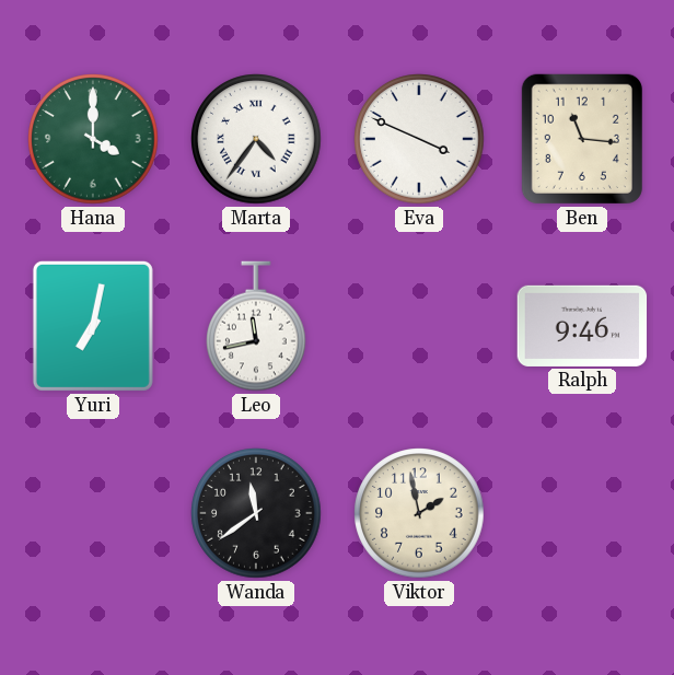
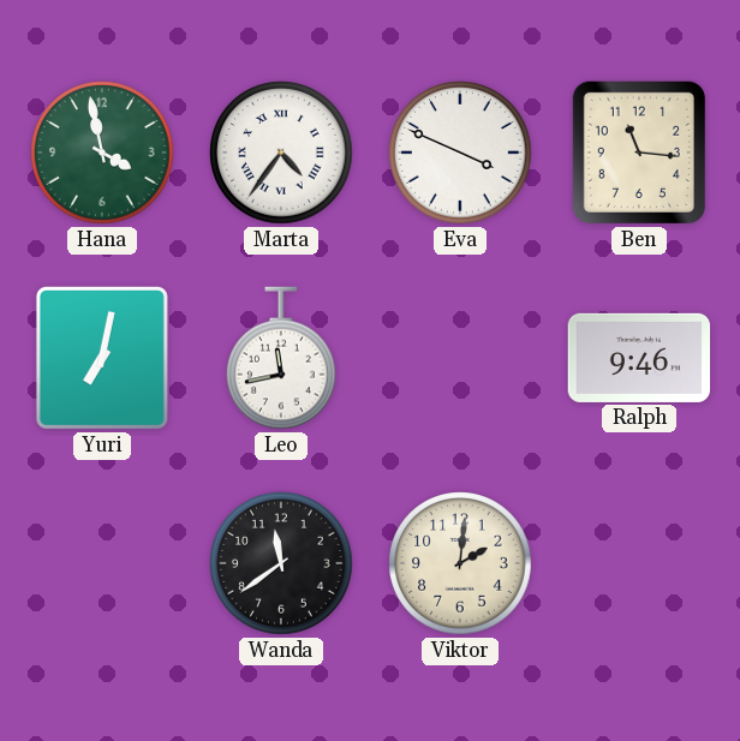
Hana: 4:00 -> 3:58 (102, 153)
Viktor: 1:58 -> 2:01 (460, 563)
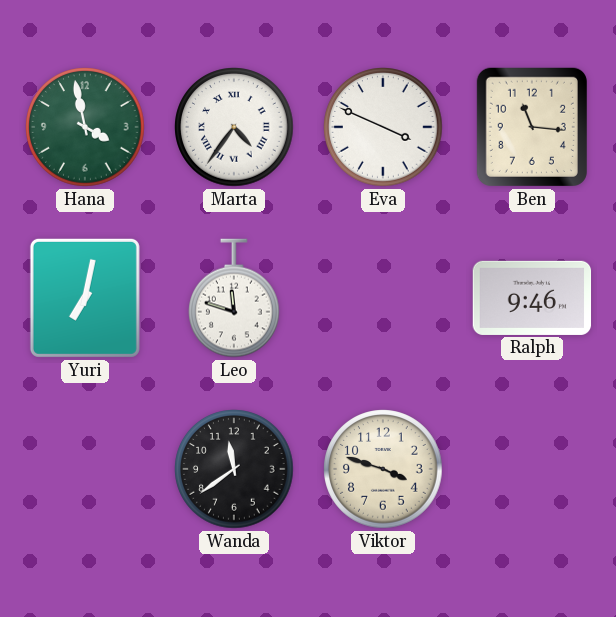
Leo: 11:43 -> 11:48 (235, 298)
Viktor: 2:01 -> 3:48 (383, 469)
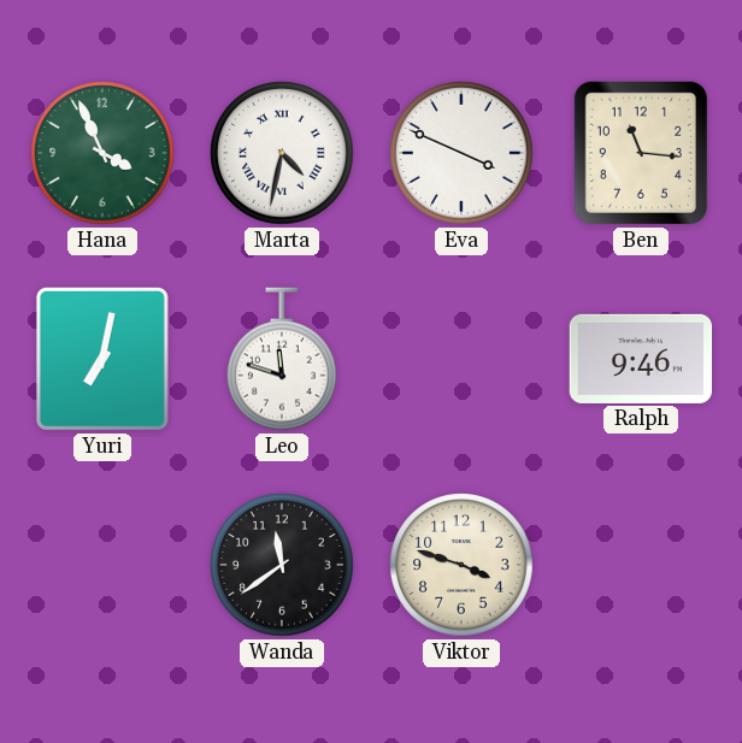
Hana: 3:58 -> 3:56 (102, 153)
Marta: 4:36 -> 4:32 (282, 153)
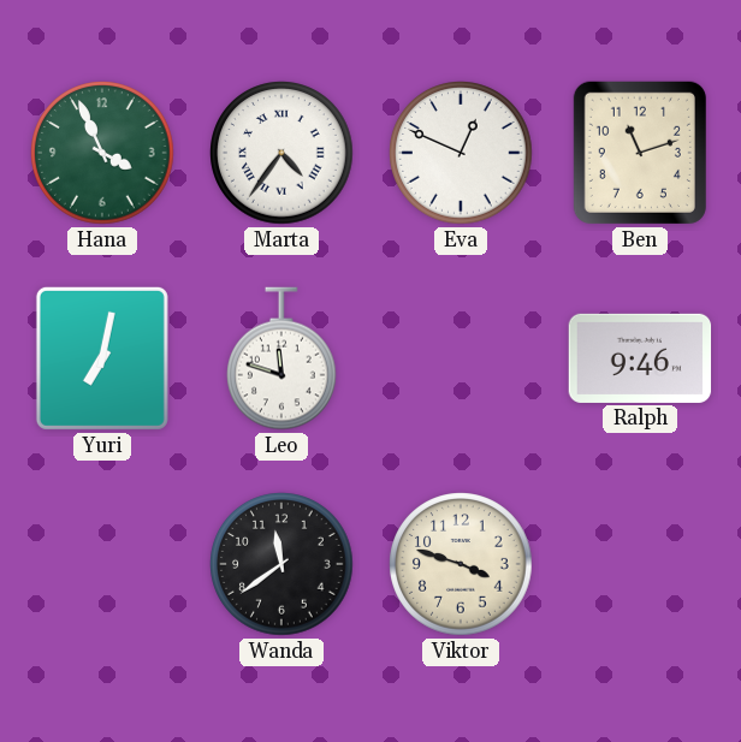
Marta: 4:32 -> 4:36 (281, 153)
Eva: 3:49 -> 12:49 (461, 153)
Ben: 11:16 -> 11:12 (640, 153)
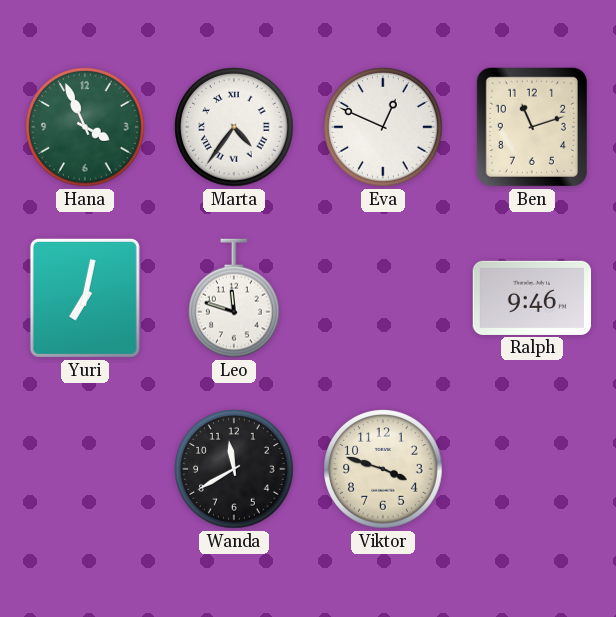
Wanda: 11:39 -> 11:40 (234, 469)
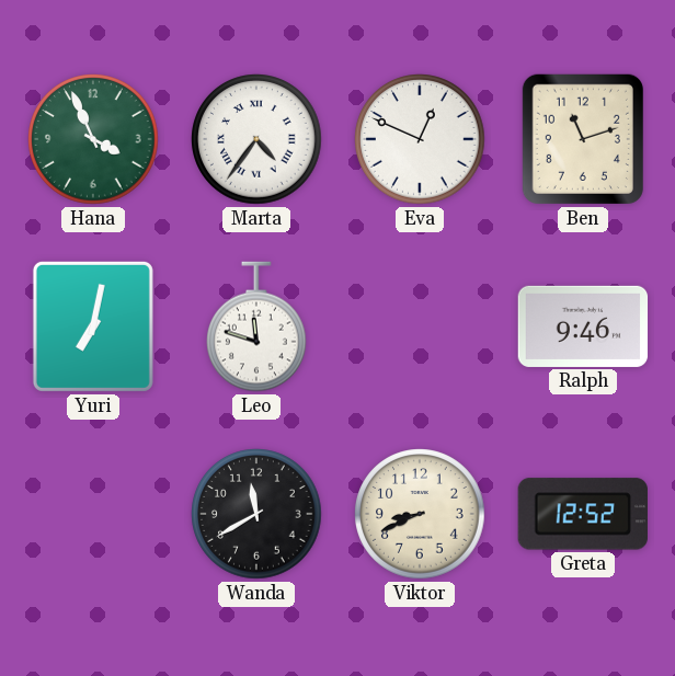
Viktor: 3:48 -> 8:41 (420, 514)
Greta: none -> 12:52 (583, 514)
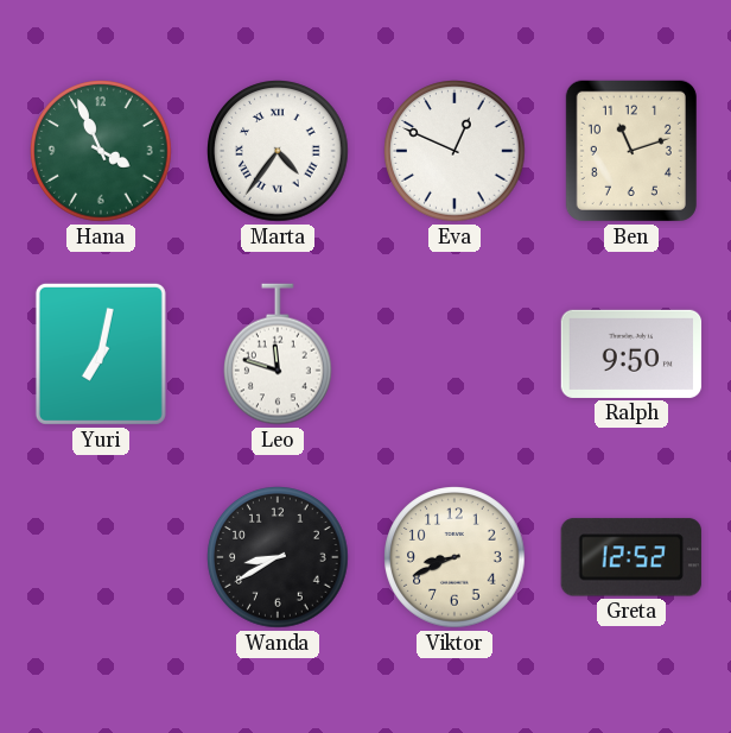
Ralph: 9:46 -> 9:50 (631, 354)
Wanda: 11:40 -> 8:40 (278, 557)
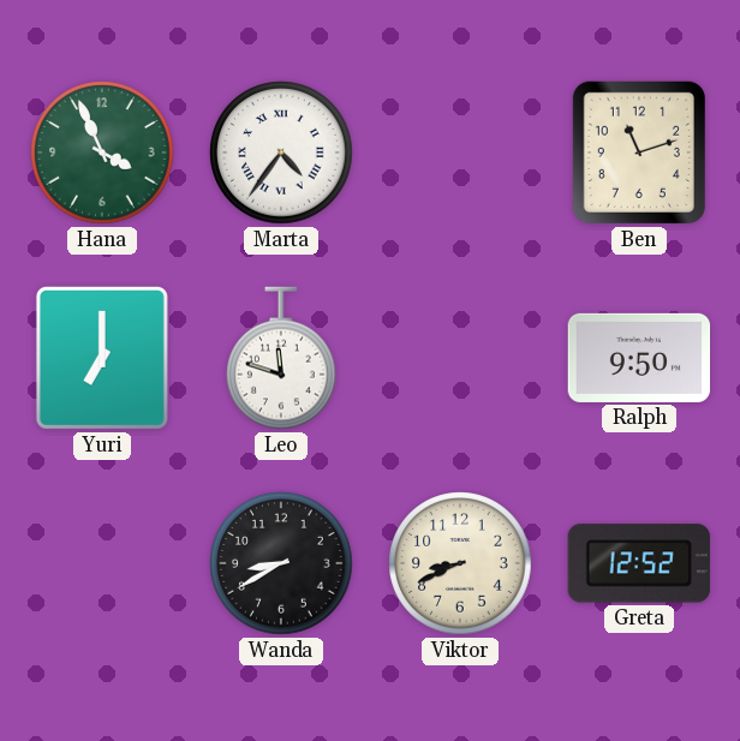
Eva: 12:49 -> none (455, 151)
Yuri: 7:02 -> 7:00 (102, 358)
